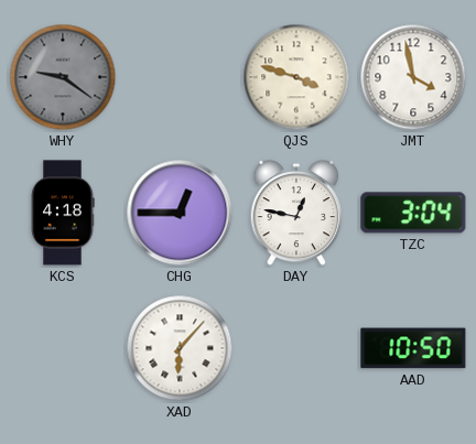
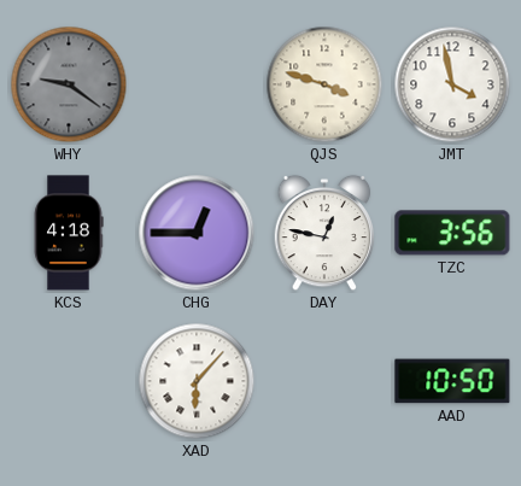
TZC: 3:04 -> 3:56 (452, 233)
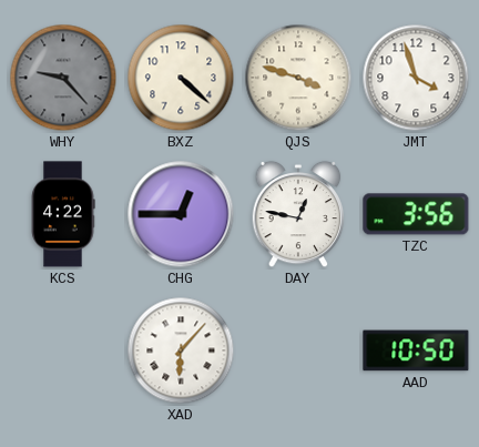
WHY: 9:21 -> 9:23 (63, 78)
BXZ: none -> 4:22 (181, 78)
JMT: 3:58 -> 3:57 (416, 78)
KCS: 4:18 -> 4:22 (63, 214)
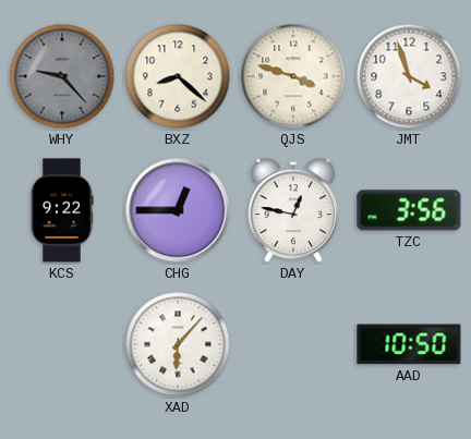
BXZ: 4:22 -> 8:22 (178, 76)
KCS: 4:22 -> 9:22 (62, 210)
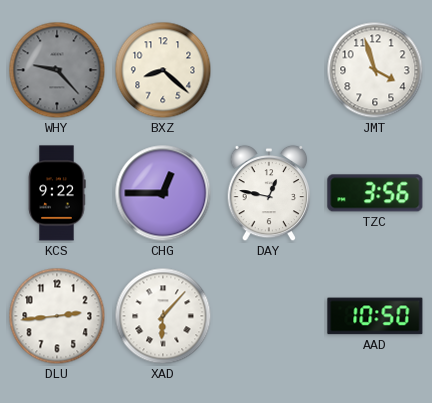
QJS: 3:48 -> none (293, 76)
DLU: none -> 2:44 (57, 316)
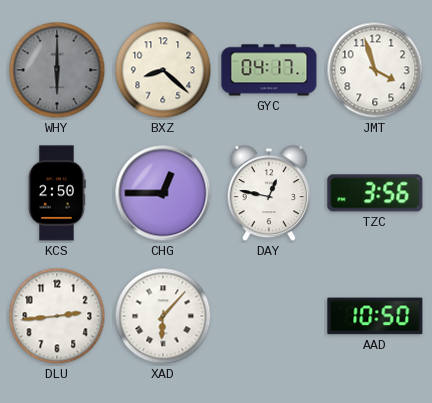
WHY: 9:23 -> 6:00 (57, 70)
GYC: none -> 04:17 (269, 70)
KCS: 9:22 -> 2:50 (57, 193)
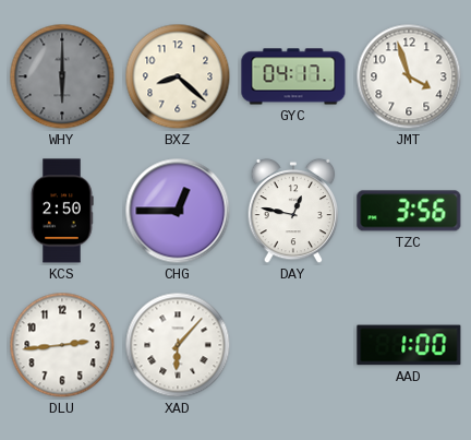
AAD: 10:50 -> 1:00 (409, 345)
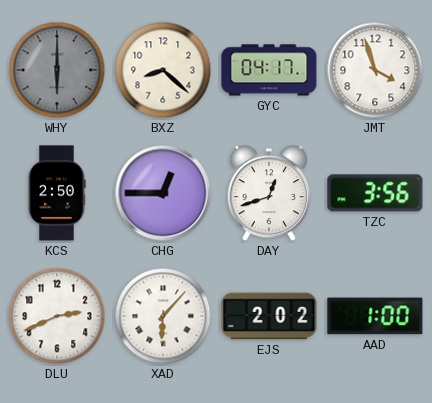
DAY: 12:47 -> 12:42 (269, 193)
DLU: 2:44 -> 2:41 (57, 316)
EJS: none -> 2:02 (269, 316)
